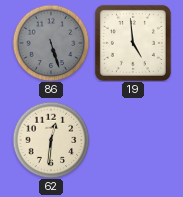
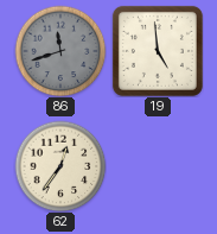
86: 5:27 -> 11:42 (60, 51)
62: 12:31 -> 12:36 (60, 166)
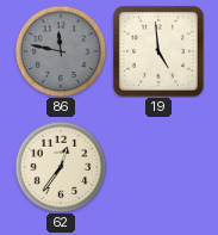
86: 11:42 -> 11:47 (61, 51)
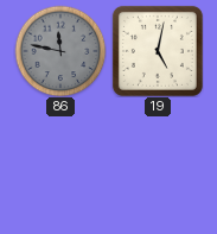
19: 4:59 -> 5:02 (158, 51)
62: 12:36 -> none (61, 167)
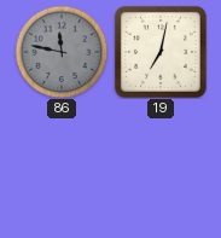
19: 5:02 -> 7:02 (161, 52)
